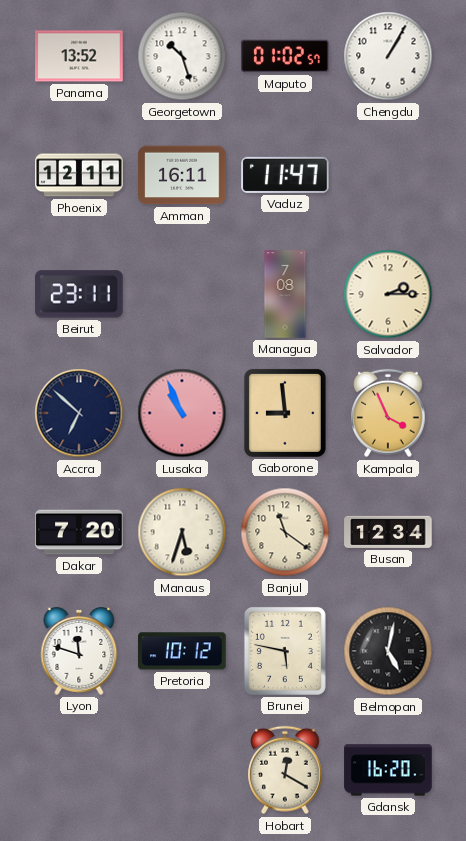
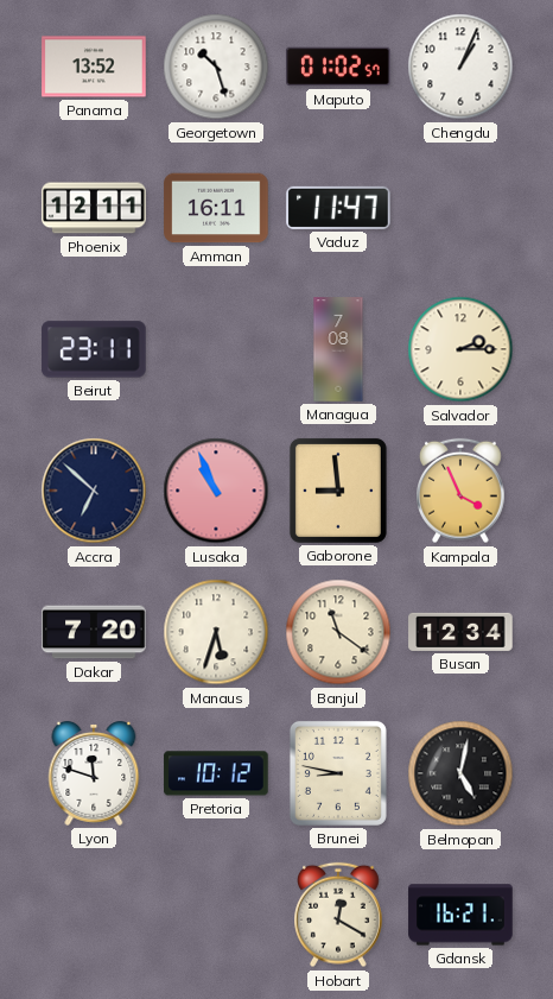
Chengdu: 1:05 -> 1:04 (460, 67)
Brunei: 5:47 -> 8:47 (338, 773)
Gdansk: 16:20 -> 16:21 (460, 915)
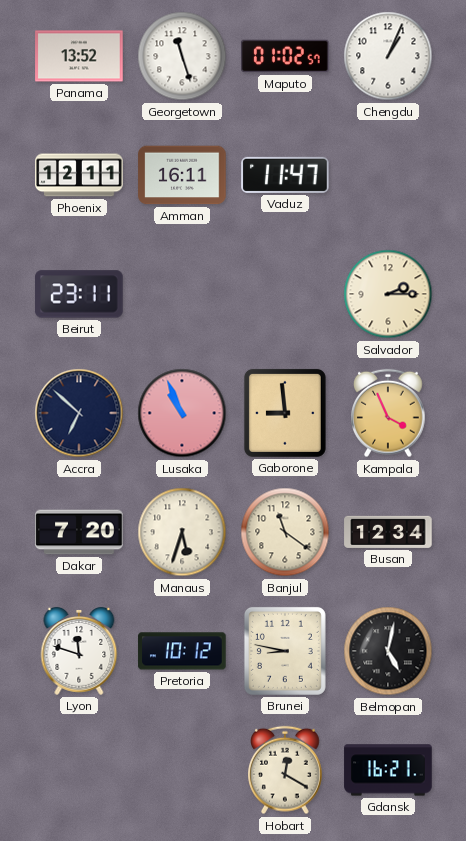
Georgetown: 10:27 -> 11:27 (182, 56)
Managua: 7:08 -> none (338, 349)
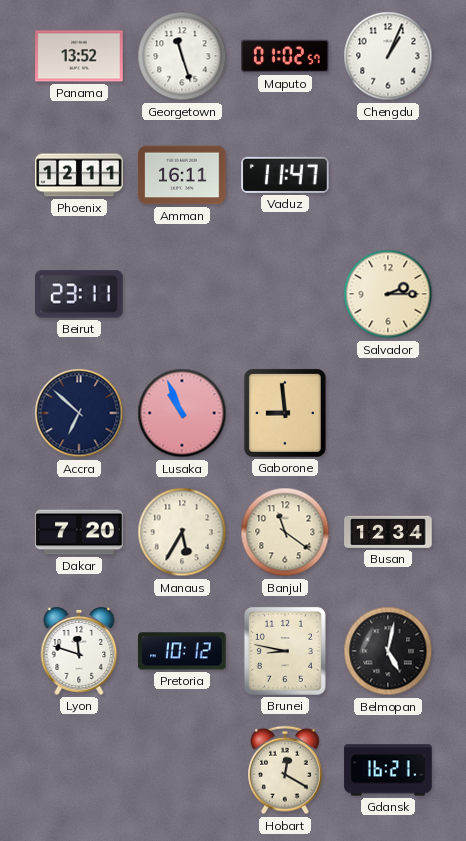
Kampala: 3:56 -> none (389, 413)
Manaus: 5:33 -> 5:35 (182, 532)
